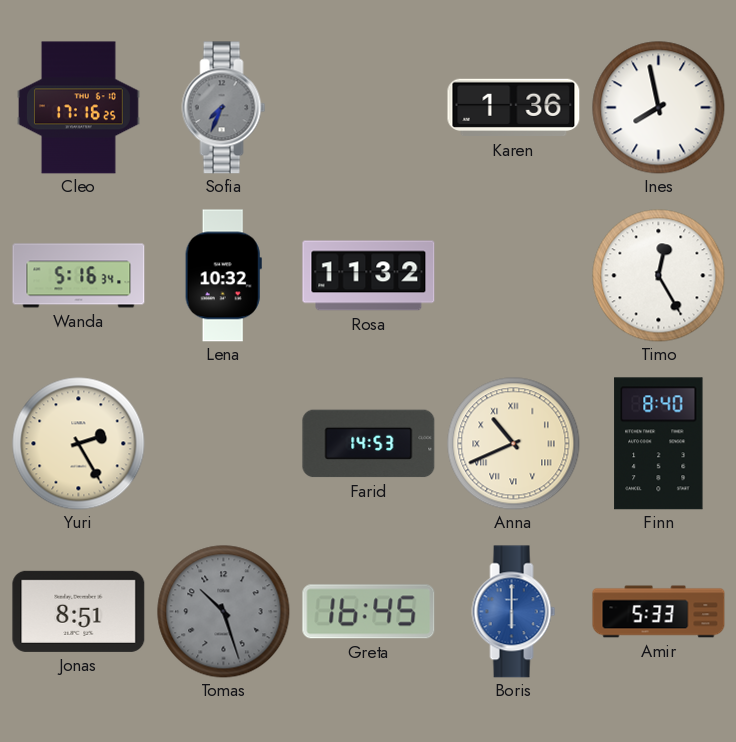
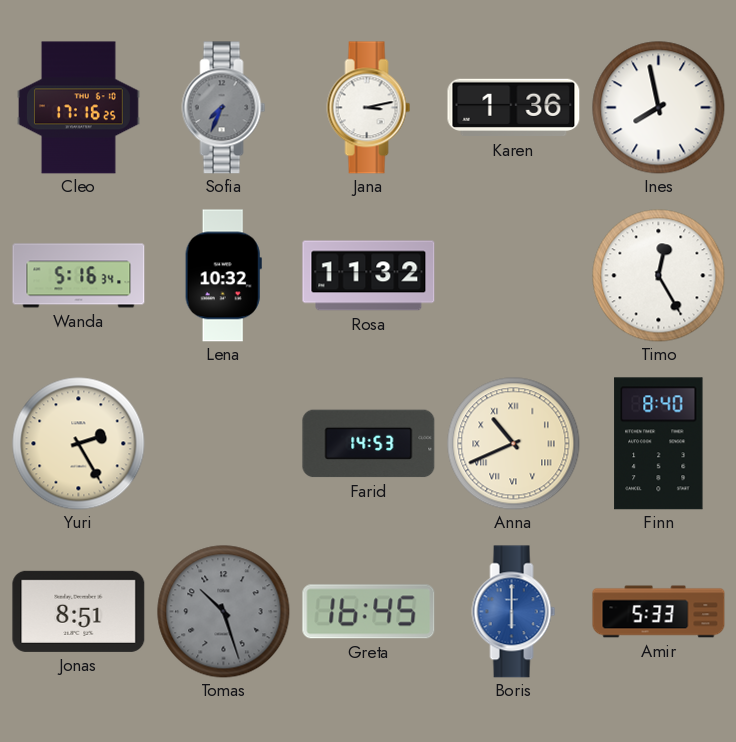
Jana: none -> 3:13 (369, 108)
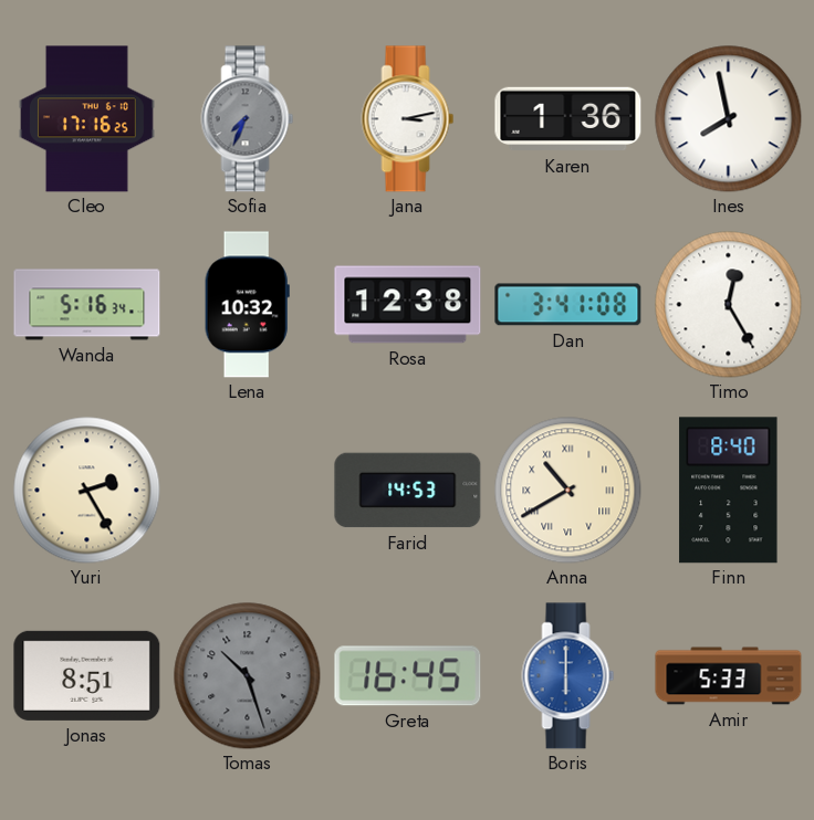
Rosa: 11:32 -> 12:38 (408, 305)
Dan: none -> 3:41 (568, 305)
Anna: 10:41 -> 10:40 (568, 491)
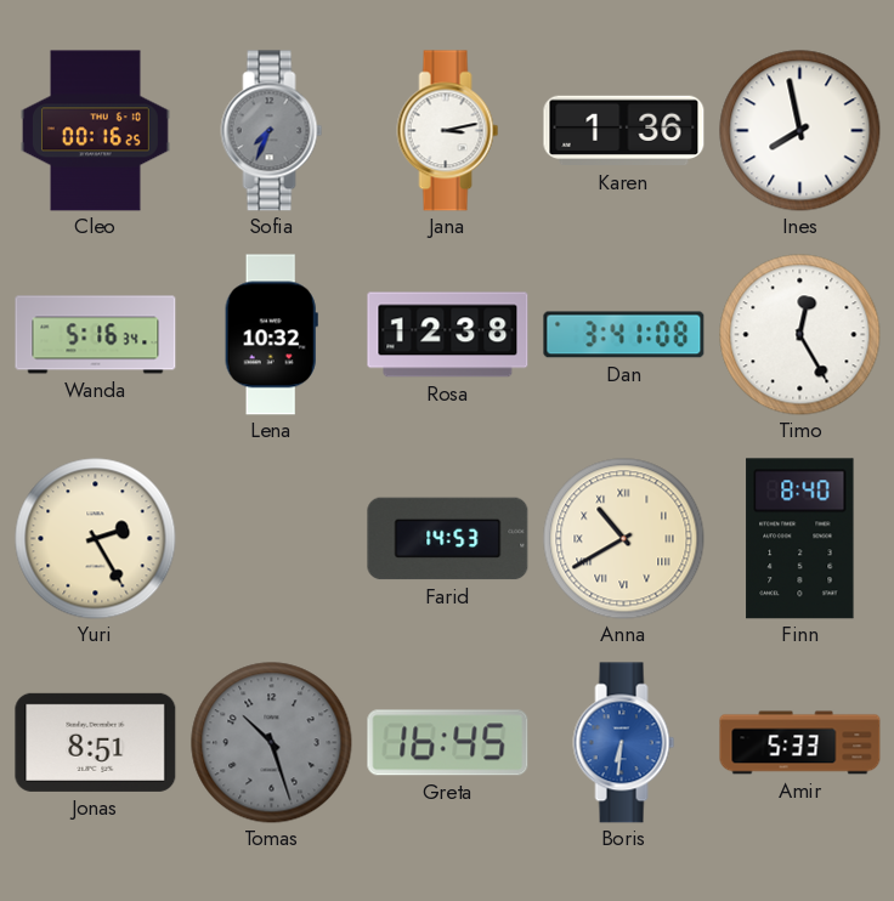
Cleo: 17:16 -> 00:16 (96, 131)
Boris: 6:00 -> 6:31 (624, 743)
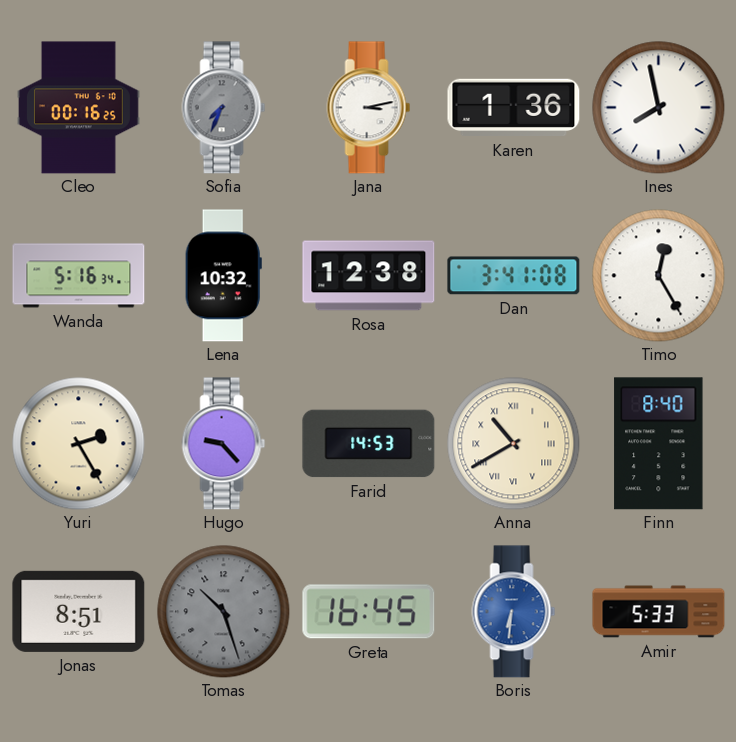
Hugo: none -> 9:23 (224, 444)
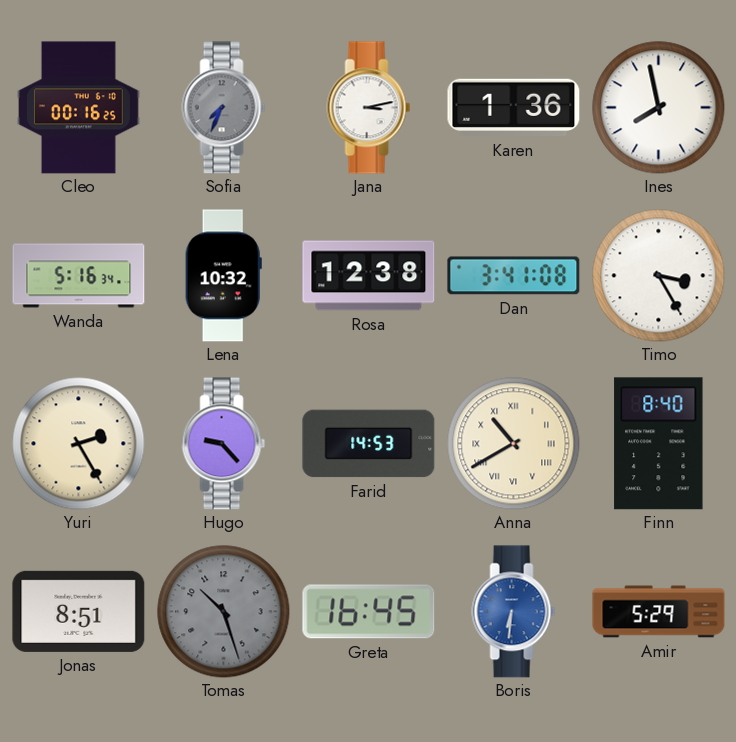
Timo: 12:25 -> 3:25 (659, 276)
Amir: 5:33 -> 5:29 (659, 612)
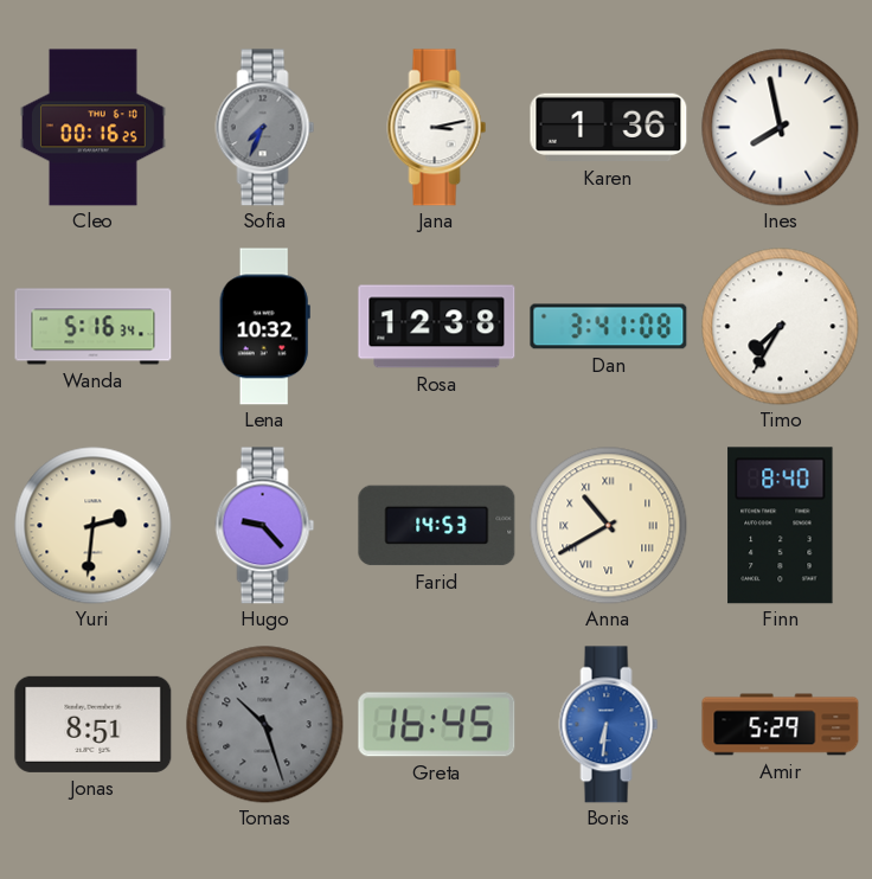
Timo: 3:25 -> 7:35 (781, 327)
Yuri: 2:25 -> 2:31 (94, 526)
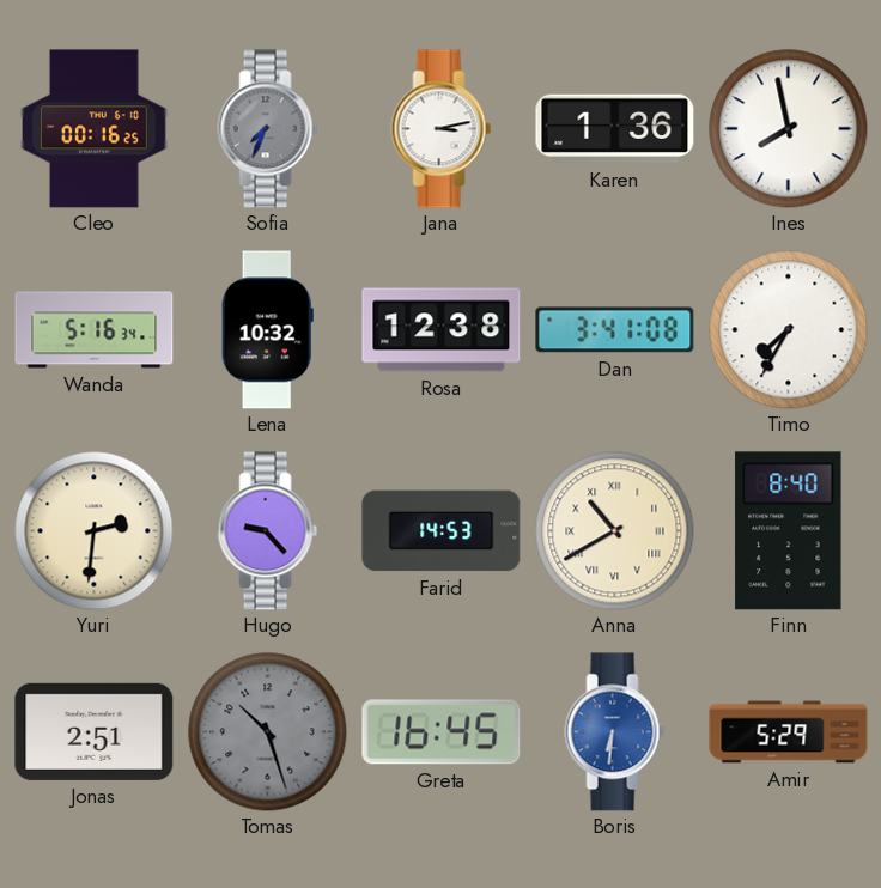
Jonas: 8:51 -> 2:51 (95, 731)
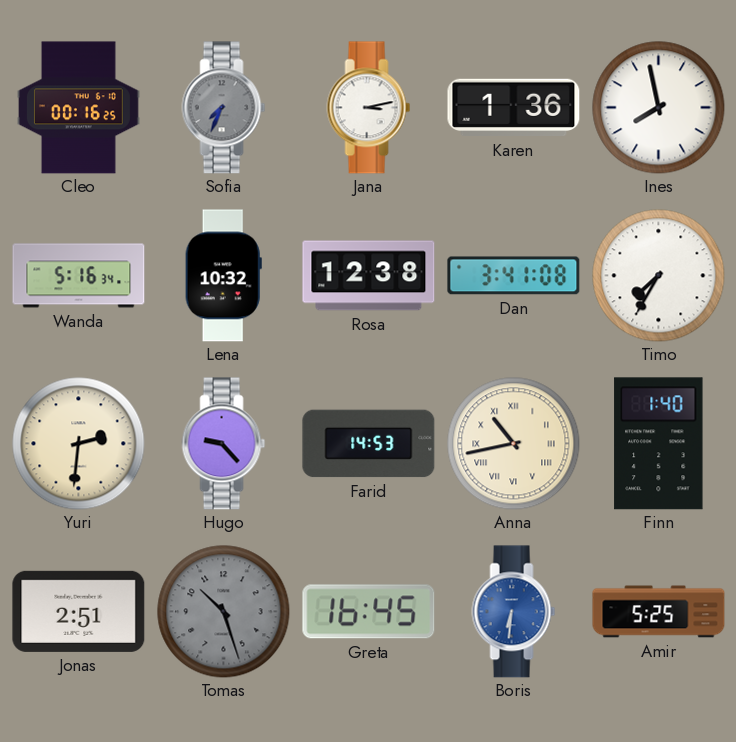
Anna: 10:40 -> 10:43 (514, 444)
Finn: 8:40 -> 1:40 (659, 444)
Amir: 5:29 -> 5:25 (659, 612)
